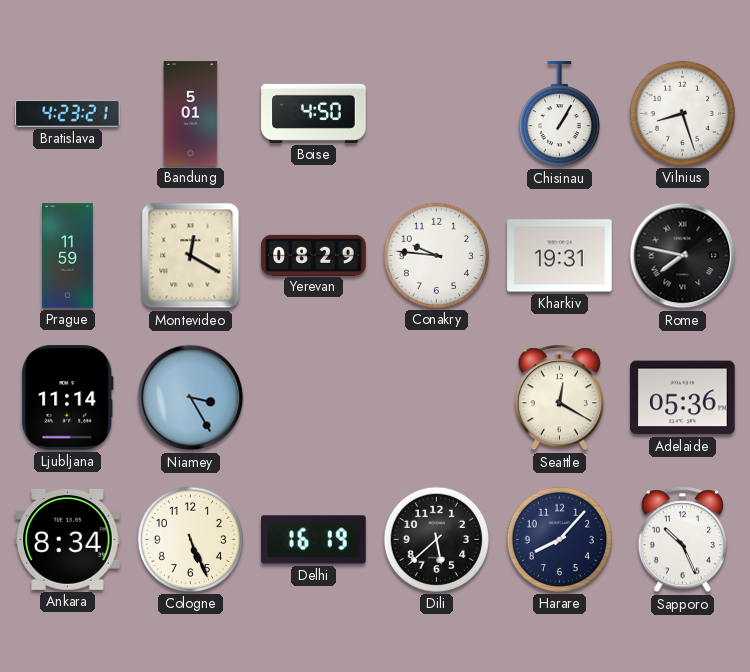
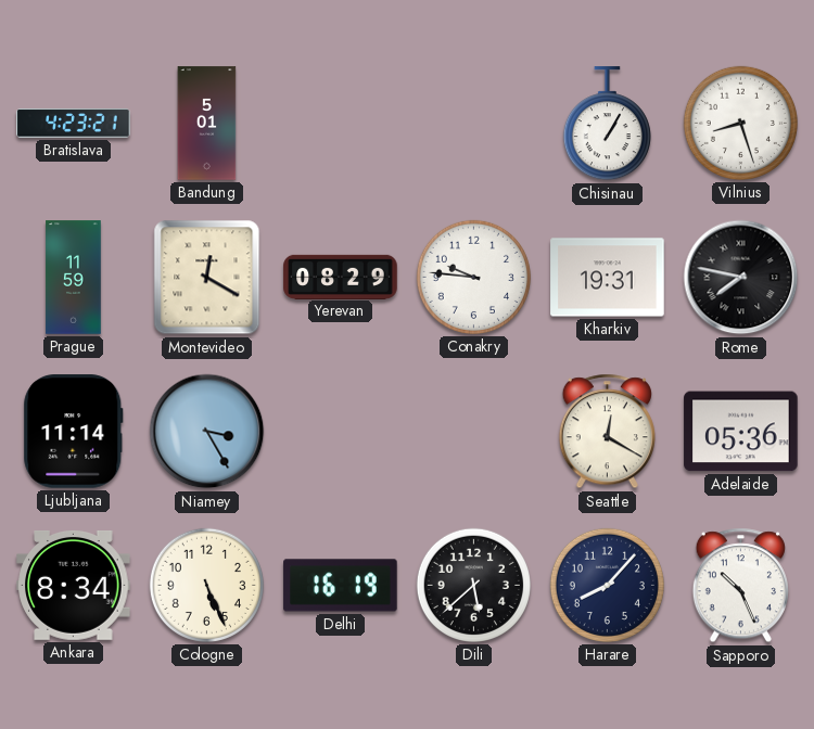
Boise: 4:50 -> none (314, 113)
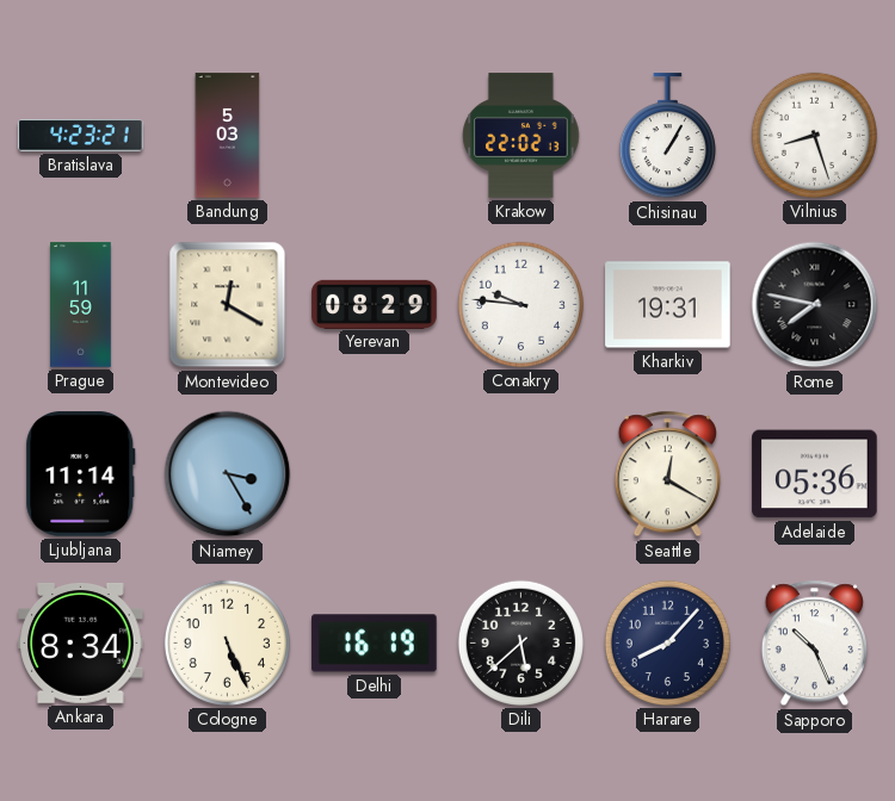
Bandung: 5:01 -> 5:03 (228, 136)
Krakow: none -> 22:02 (521, 136)
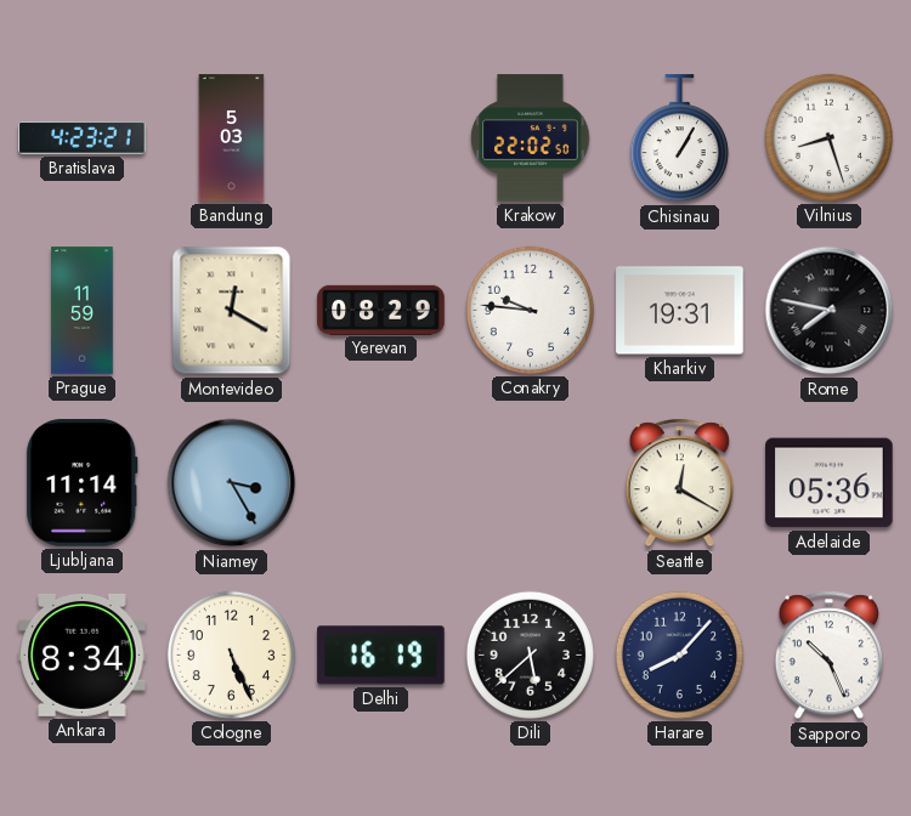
Krakow: 22:02:13 -> 22:02:50 (531, 138)
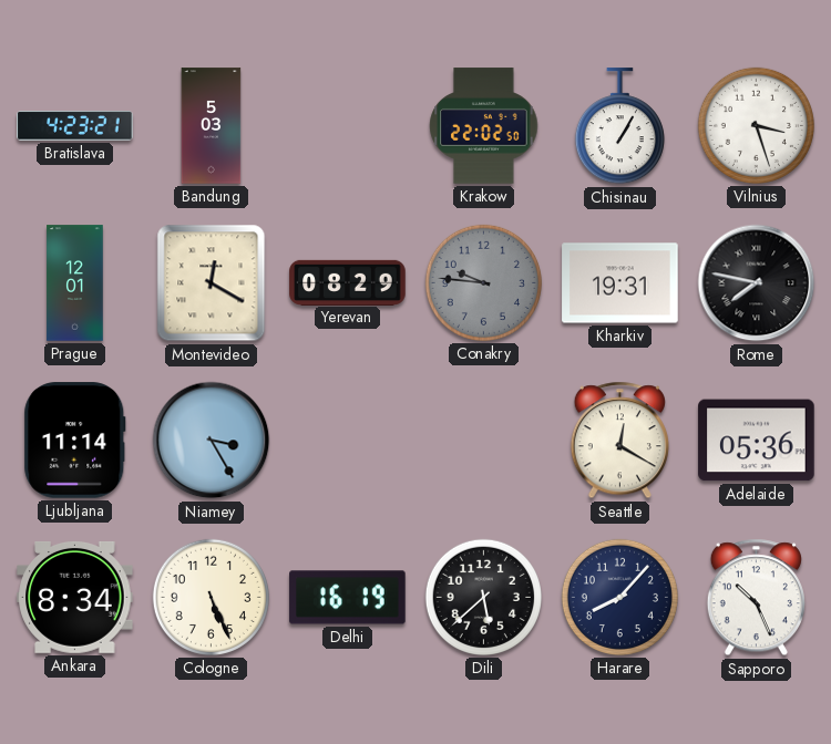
Vilnius: 8:27 -> 3:27 (756, 125)
Prague: 11:59 -> 12:01 (75, 283)
Conakry dial: white -> grey (483, 282)
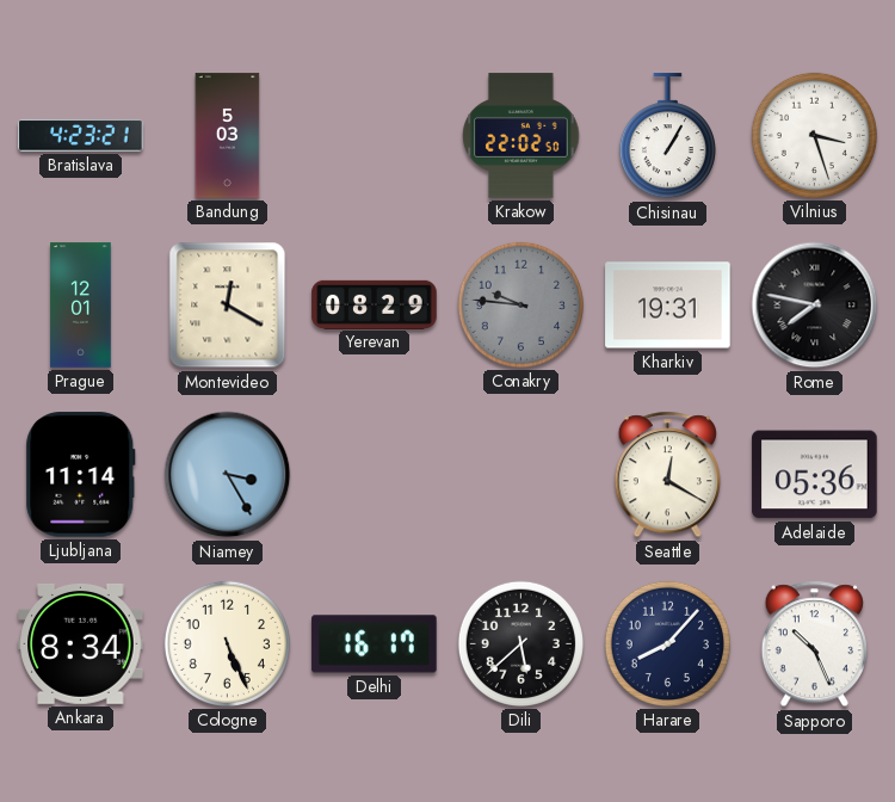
Delhi: 16:19 -> 16:17 (375, 644)
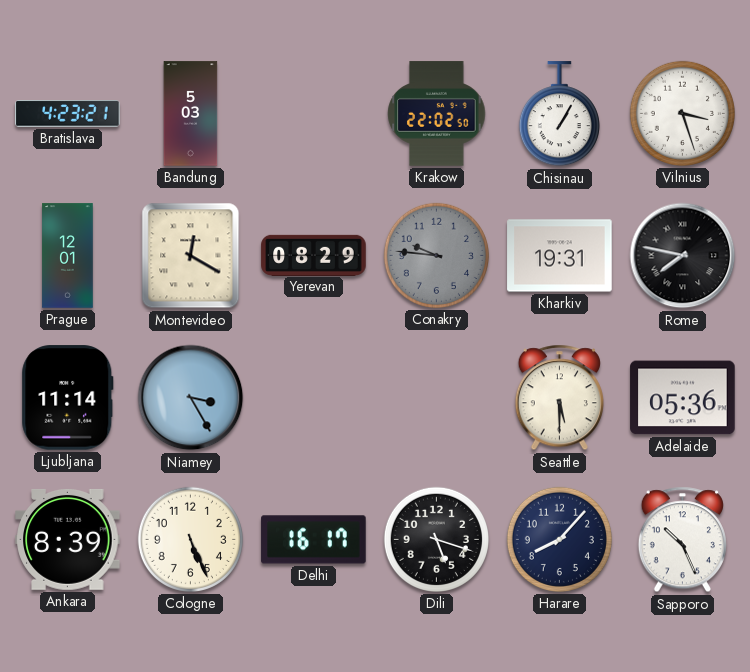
Seattle: 12:20 -> 5:30 (559, 398)
Ankara: 8:34 -> 8:39 (68, 539)
Dili: 5:38 -> 5:18 (436, 539)
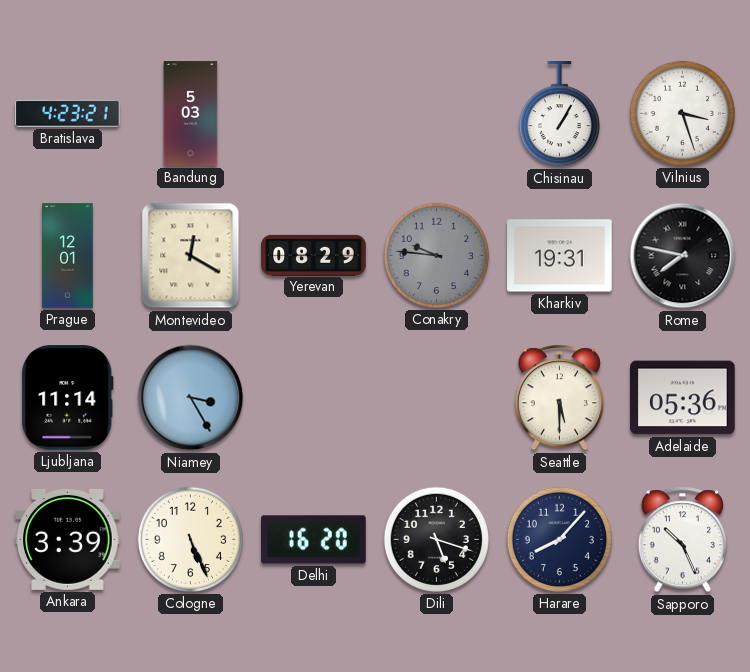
Krakow: 22:02 -> none (437, 114)
Ankara: 8:39 -> 3:39 (68, 539)
Delhi: 16:17 -> 16:20 (314, 540)
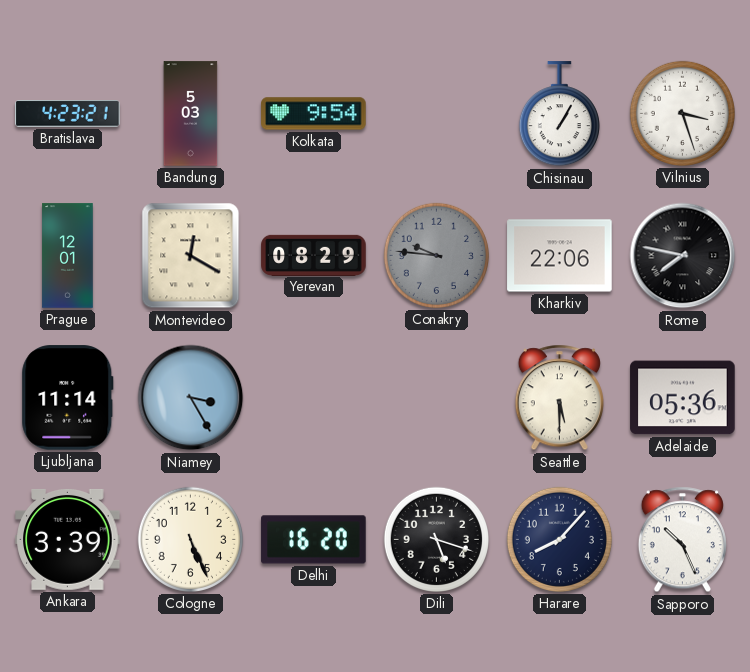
Kolkata: none -> 9:54 (314, 114)
Kharkiv: 19:31 -> 22:06 (560, 256)
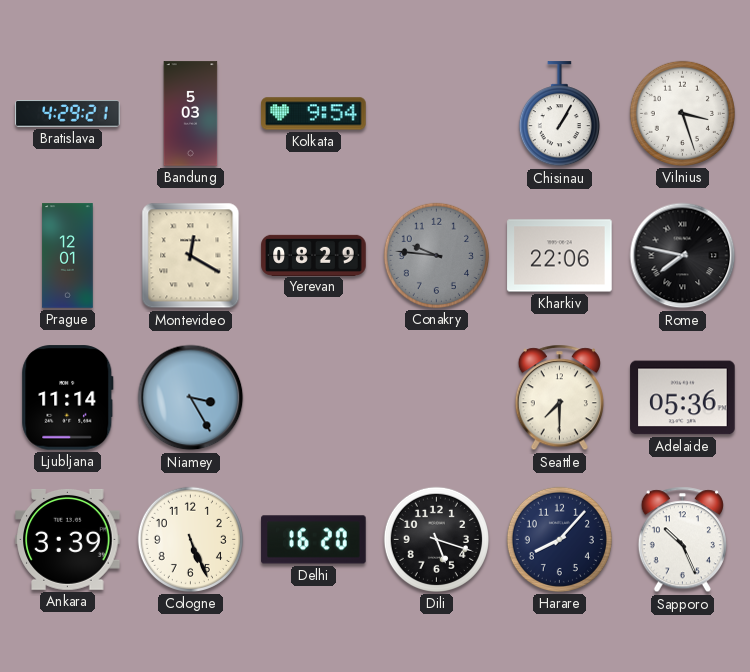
Bratislava: 4:23 -> 4:29 (68, 114)
Seattle: 5:30 -> 7:30 (559, 398)
